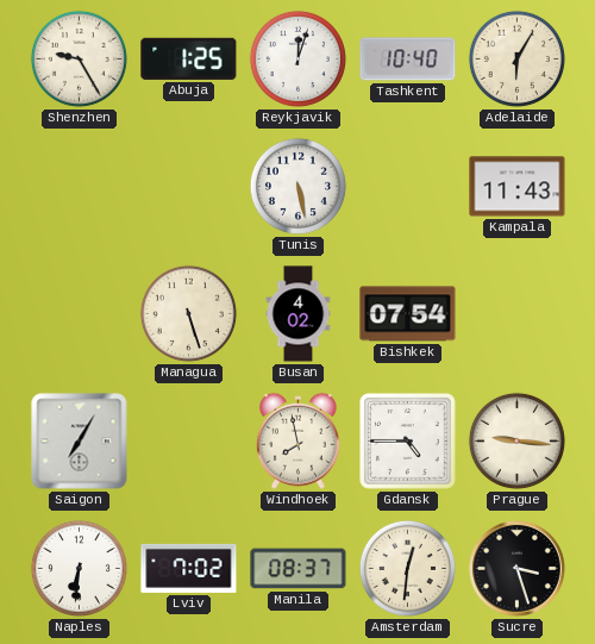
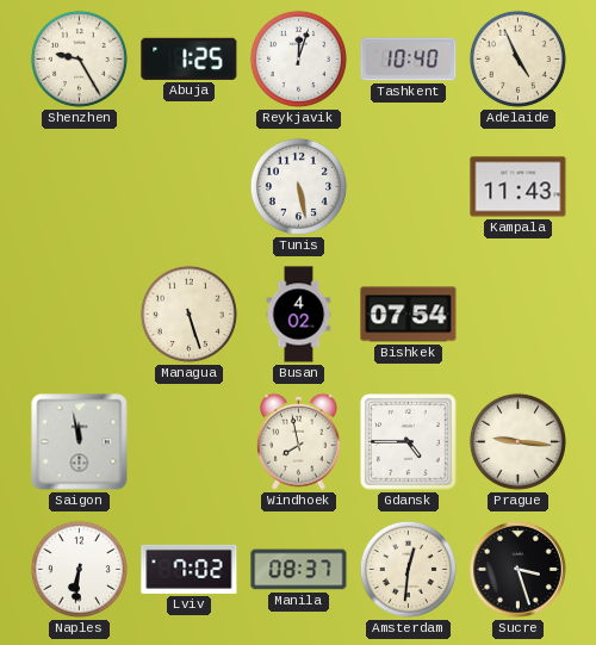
Adelaide: 6:05 -> 4:56 (517, 58)
Saigon: 7:05 -> 11:58 (80, 442)
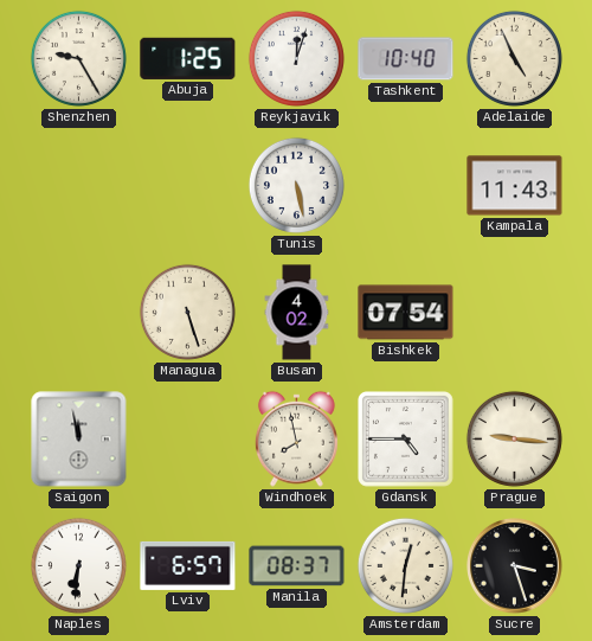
Lviv: 7:02 -> 6:57 (188, 565)
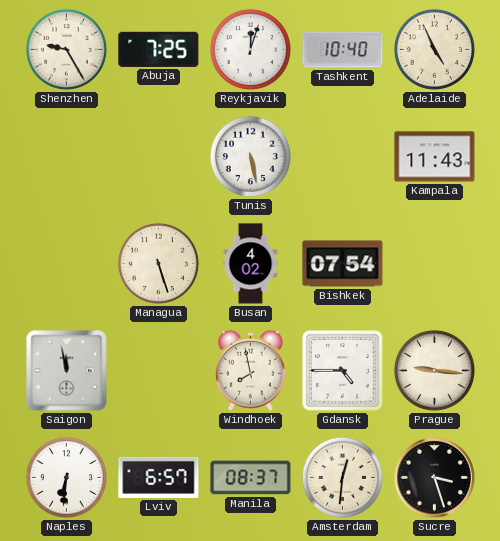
Abuja: 1:25 -> 7:25 (159, 49)
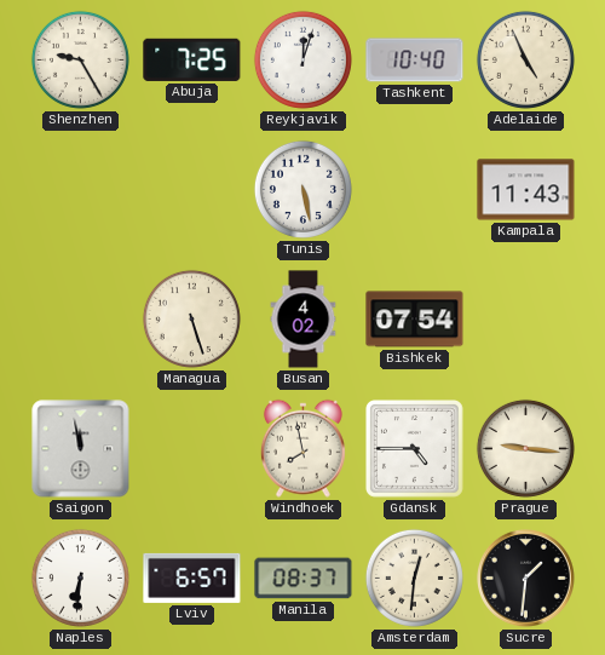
Sucre: 3:27 -> 1:31 (526, 579)
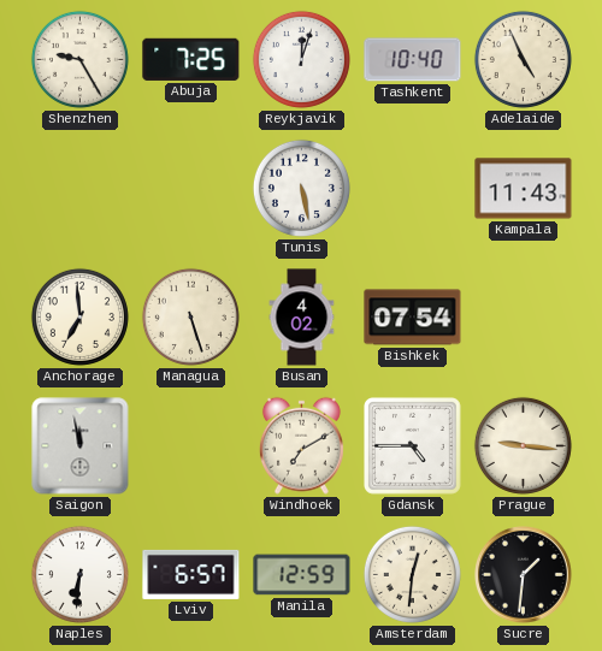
Anchorage: none -> 6:59 (79, 316)
Windhoek: 7:58 -> 7:10 (301, 445)
Manila: 08:37 -> 12:59 (302, 575)
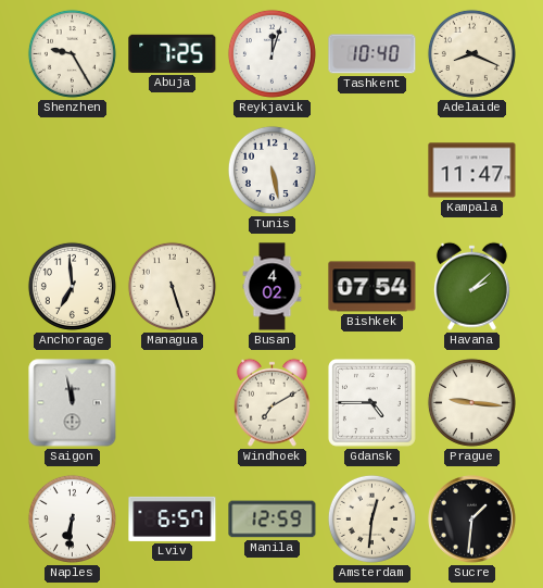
Adelaide: 4:56 -> 8:19 (471, 53)
Kampala: 11:43 -> 11:47 (472, 171)
Havana: none -> 2:08 (471, 286)
